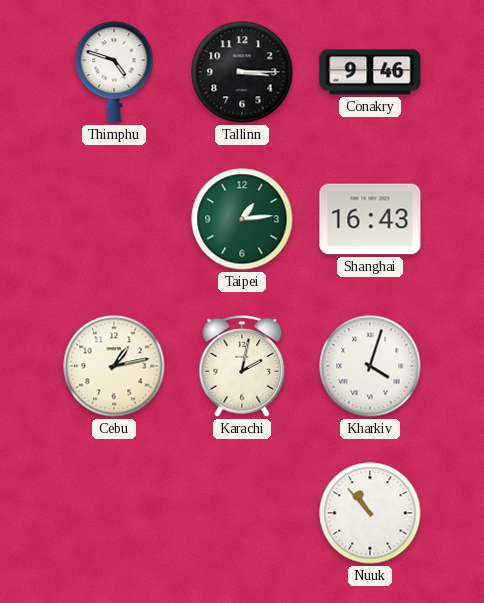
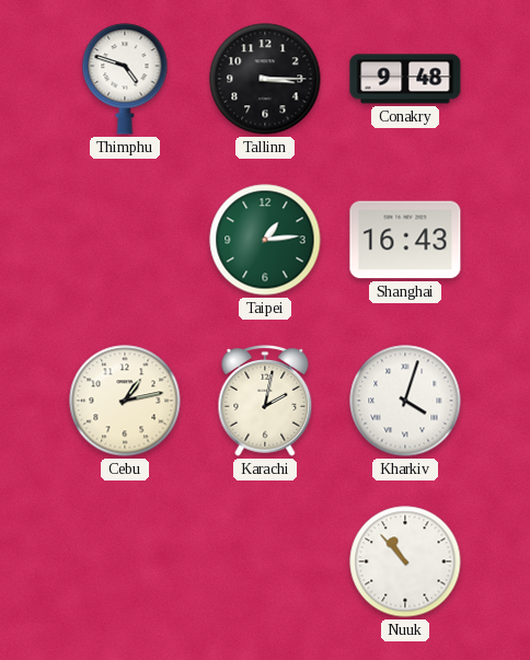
Conakry: 9:46 -> 9:48 (405, 79)
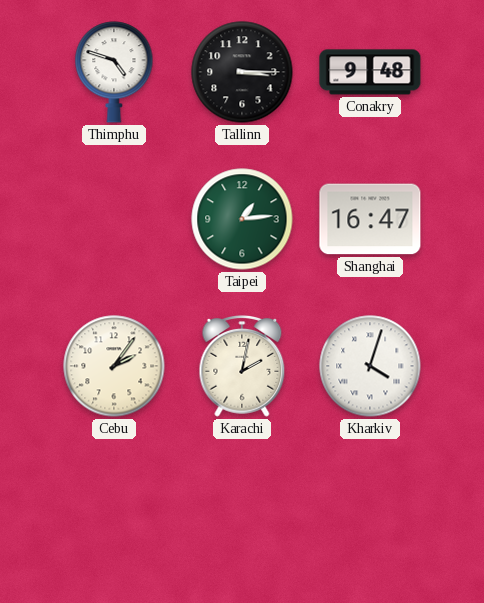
Shanghai: 16:43 -> 16:47 (370, 219)
Cebu: 1:13 -> 2:06 (114, 366)
Nuuk: 10:53 -> none (405, 561)
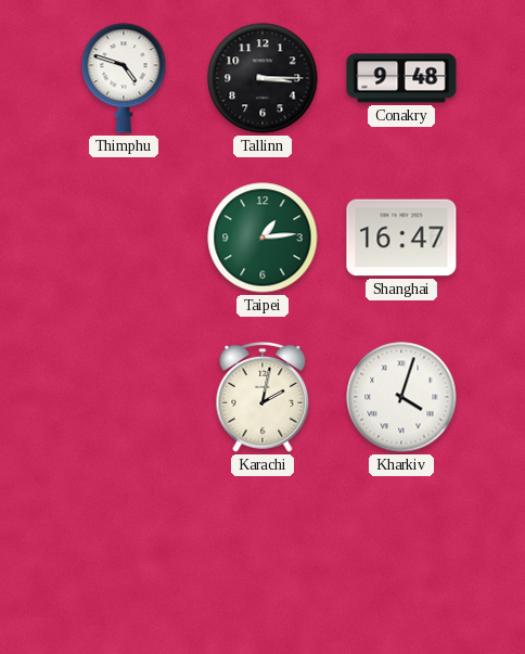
Cebu: 2:06 -> none (114, 366)
